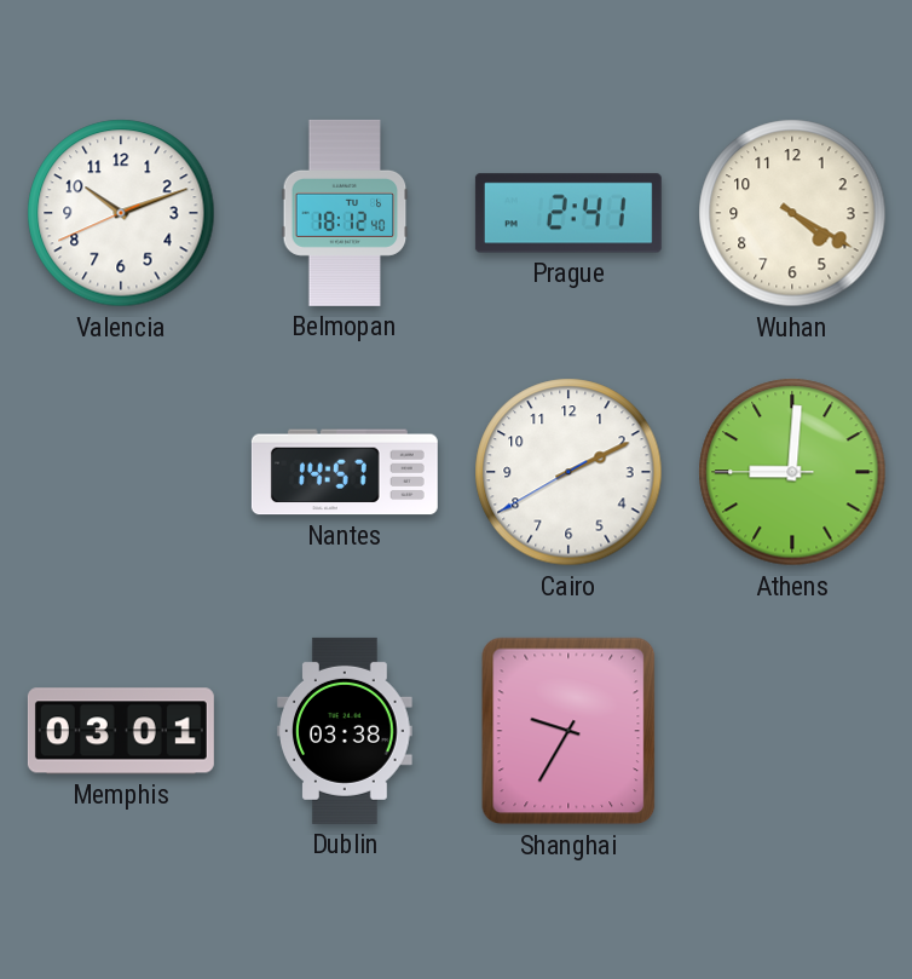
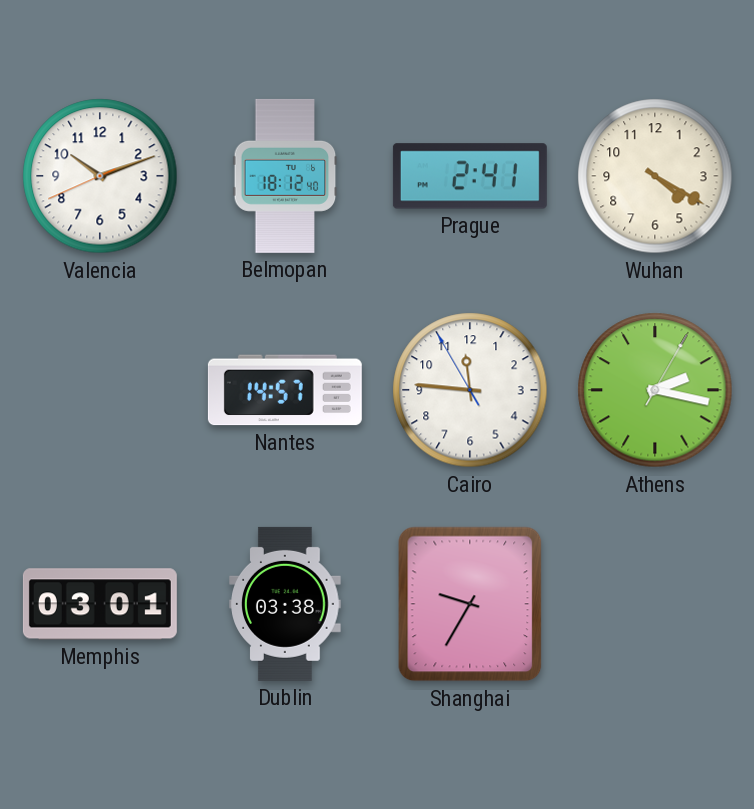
Cairo: 2:10 -> 11:45 (470, 390)
Athens: 9:00 -> 2:17 (655, 390)
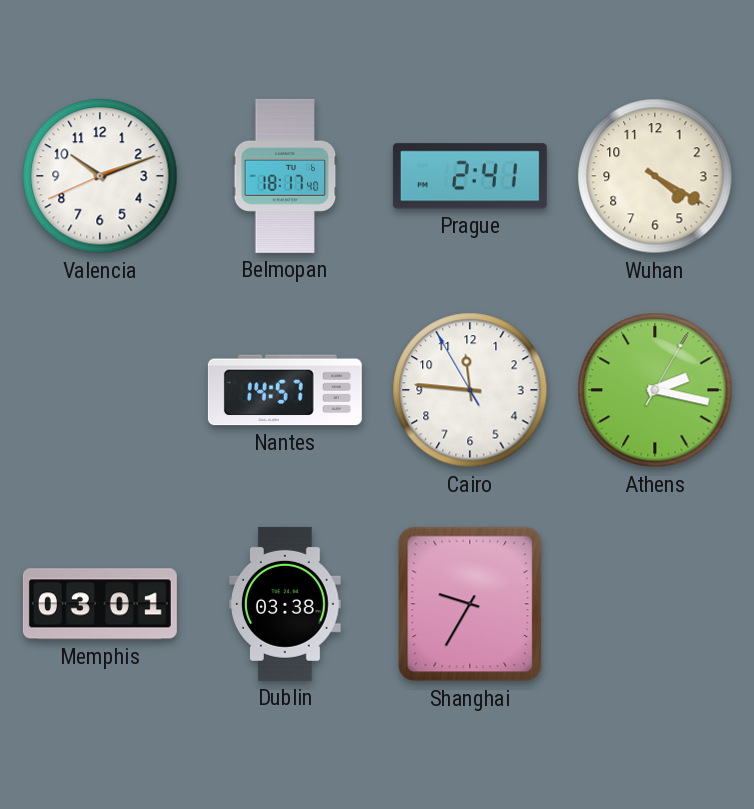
Belmopan: 18:12 -> 18:17 (285, 176)
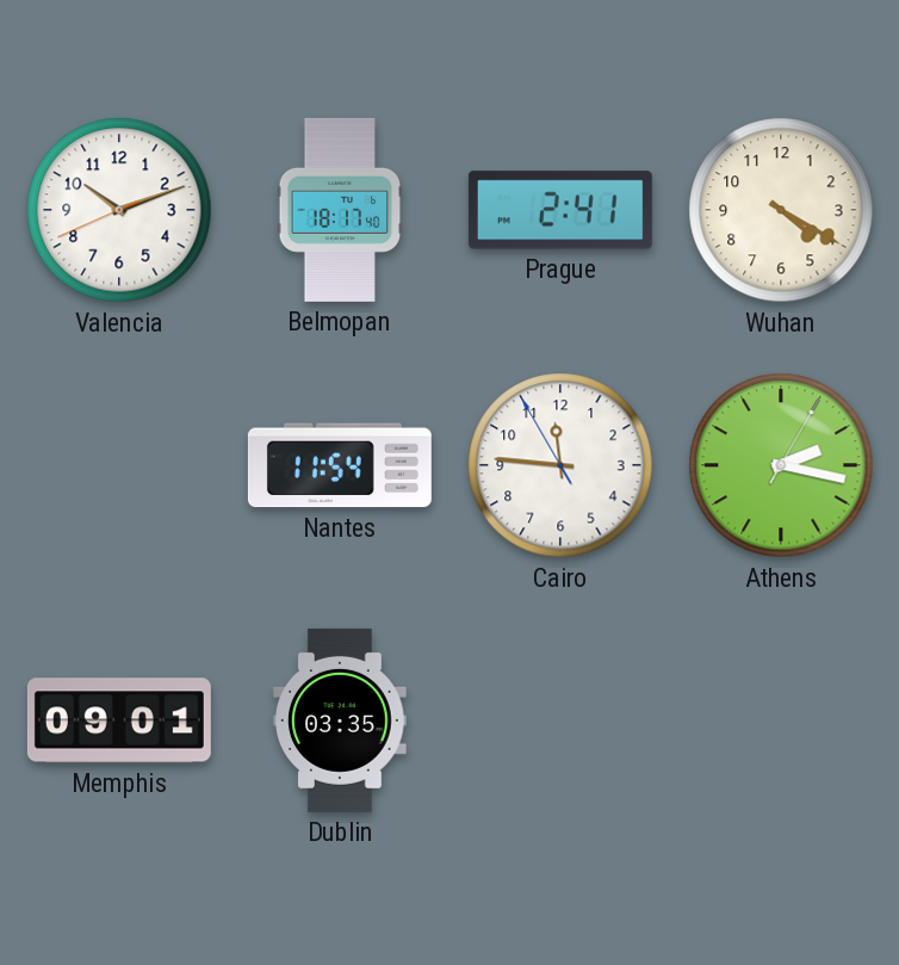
Nantes: 14:57 -> 11:54 (340, 465)
Memphis: 03:01 -> 09:01 (119, 720)
Dublin: 03:38 -> 03:35 (340, 720)
Shanghai: 9:35 -> none (470, 604)
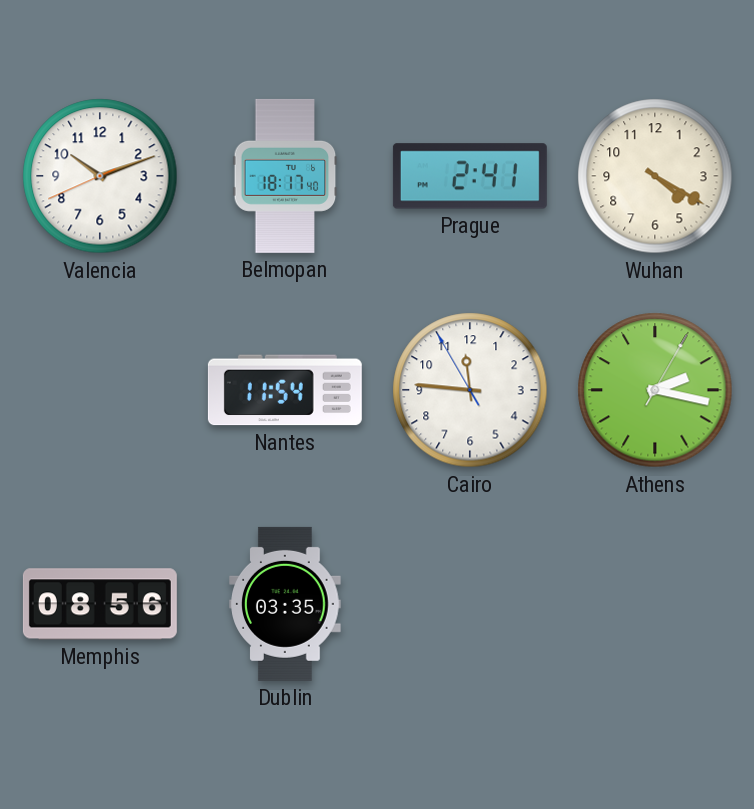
Memphis: 09:01 -> 08:56 (100, 604)
